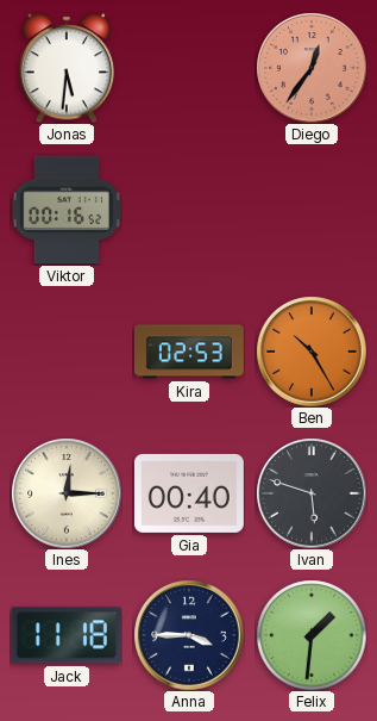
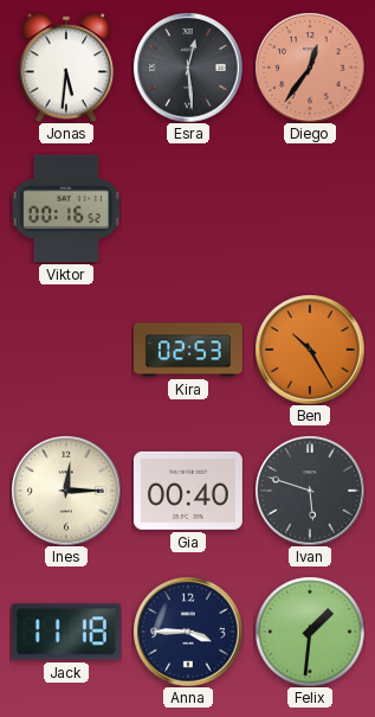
Esra: none -> 12:29 (188, 68)
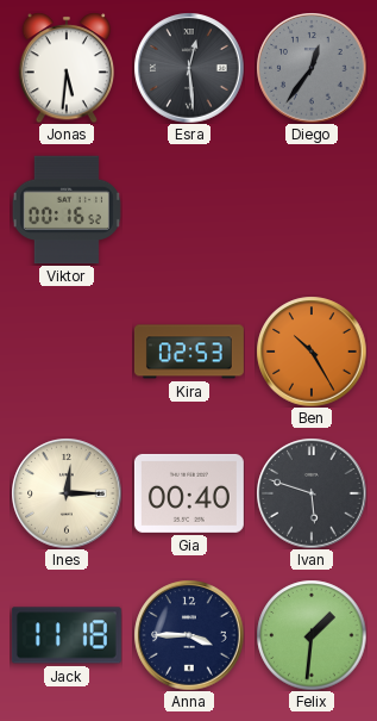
Diego dial: salmon -> grey (312, 68)
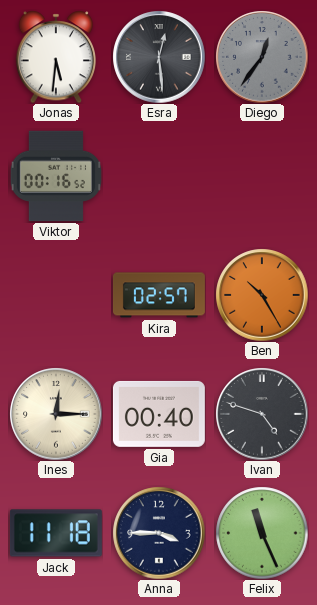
Kira: 02:53 -> 02:57 (159, 295)
Ivan: 5:48 -> 4:48 (262, 414)
Felix: 1:31 -> 11:26 (262, 533)
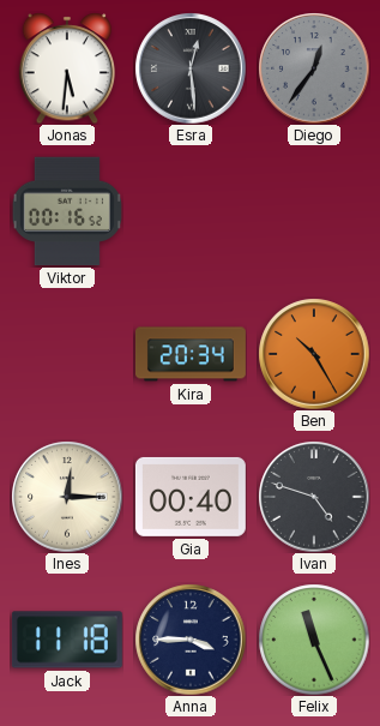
Kira: 02:57 -> 20:34 (191, 354)
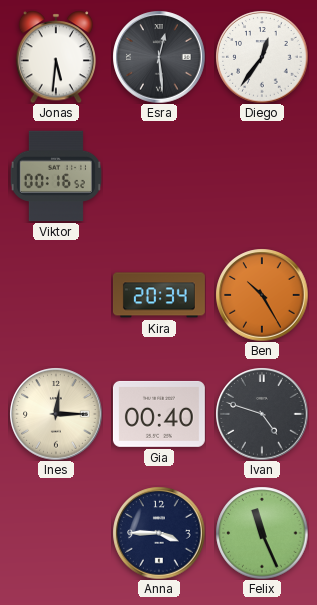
Diego dial: grey -> white (262, 57)
Jack: 11:18 -> none (67, 640)
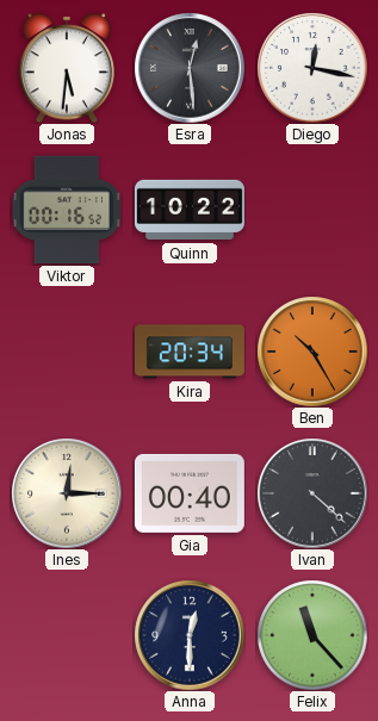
Diego: 12:36 -> 12:17 (312, 68)
Quinn: none -> 10:22 (190, 210)
Ivan: 4:48 -> 4:22 (312, 493)
Anna: 3:45 -> 12:30 (190, 635)
Felix: 11:26 -> 11:23 (312, 635)
